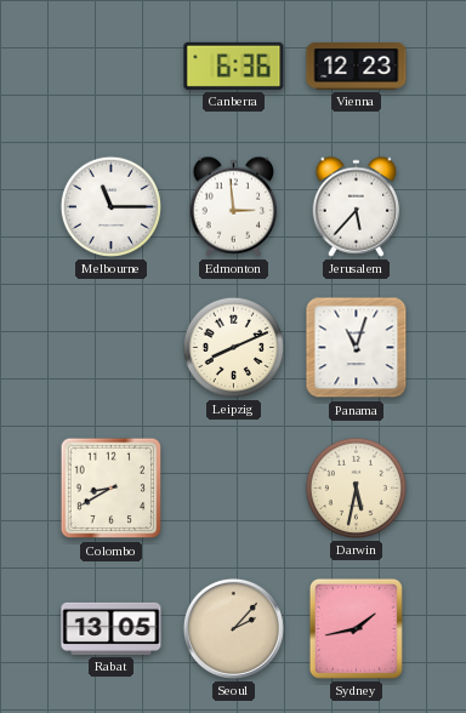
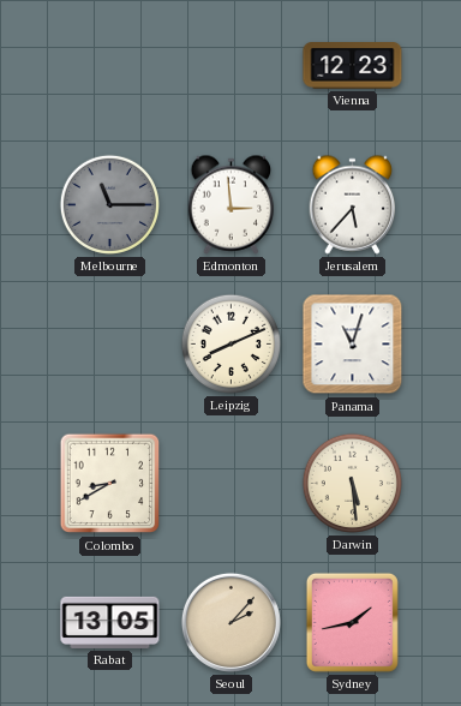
Canberra: 6:36 -> none (234, 65)
Melbourne dial: white -> grey (109, 204)
Darwin: 5:32 -> 5:29 (352, 483)
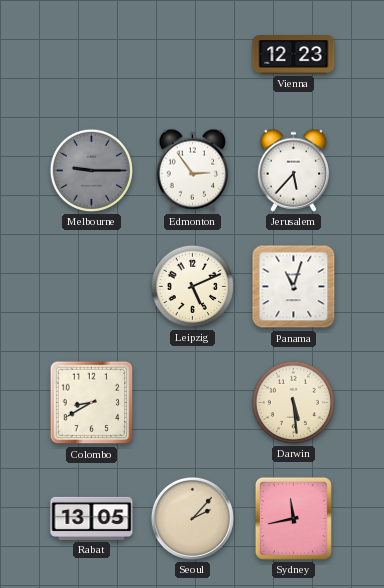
Melbourne: 11:15 -> 9:15 (91, 170)
Edmonton: 2:59 -> 2:54 (193, 170)
Leipzig: 8:11 -> 5:11 (192, 286)
Sydney: 1:43 -> 11:43 (293, 518)
